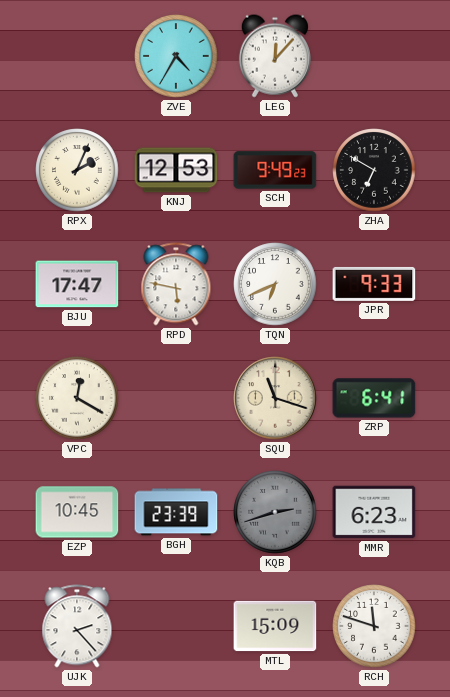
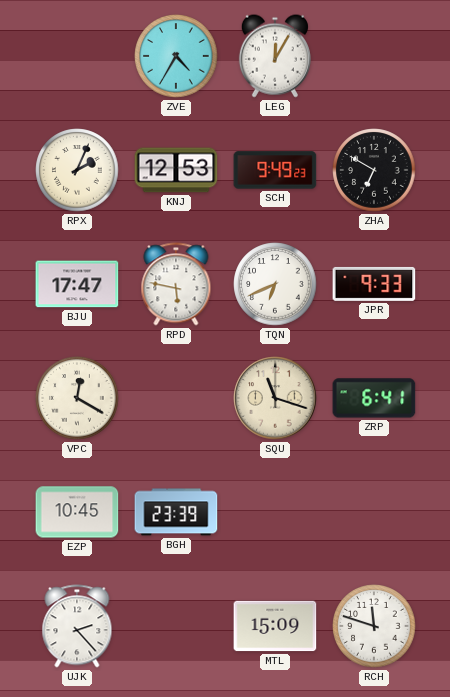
LEG: 12:07 -> 12:05 (275, 56)
KQB: 2:42 -> none (275, 512)
MMR: 6:23 -> none (374, 512)
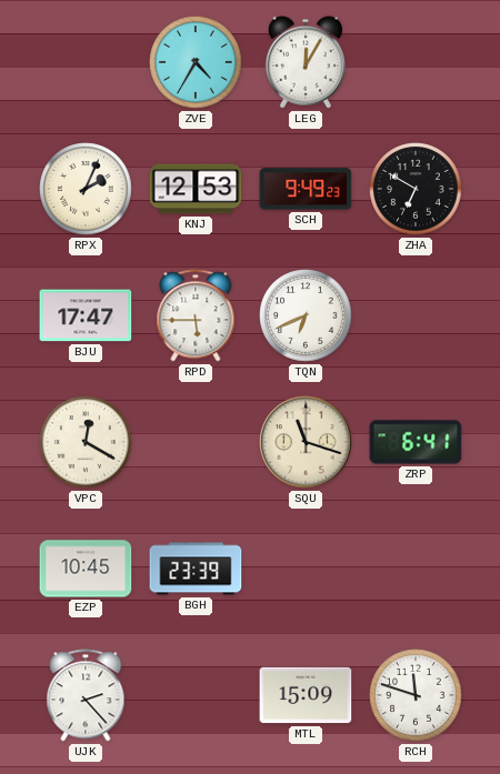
RPD: 5:47 -> 5:45 (196, 315)
JPR: 9:33 -> none (374, 284)
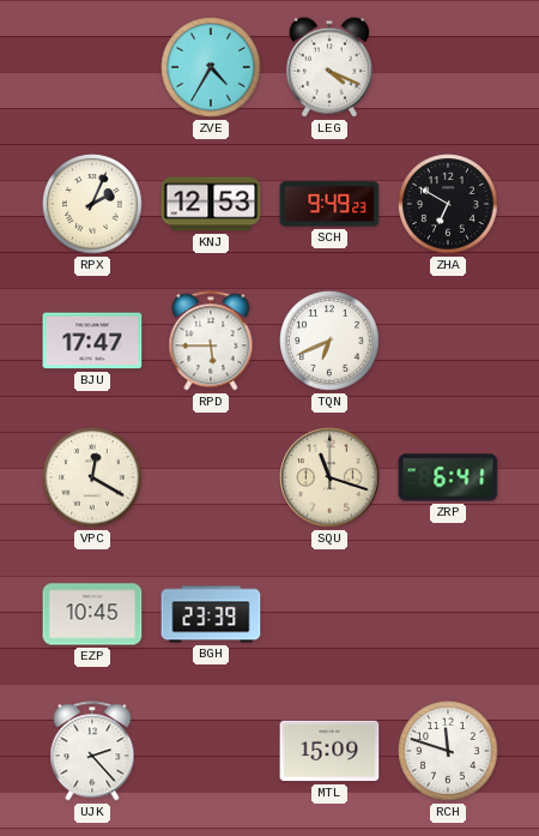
LEG: 12:05 -> 4:19 (329, 67)
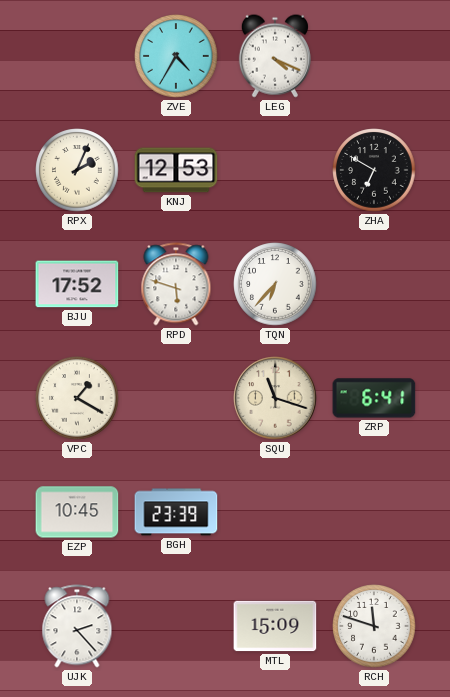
SCH: 9:49 -> none (329, 204)
BJU: 17:47 -> 17:52 (77, 284)
RPD: 5:45 -> 5:48 (176, 284)
TQN: 6:41 -> 6:37 (275, 284)
VPC: 12:20 -> 1:20 (77, 398)
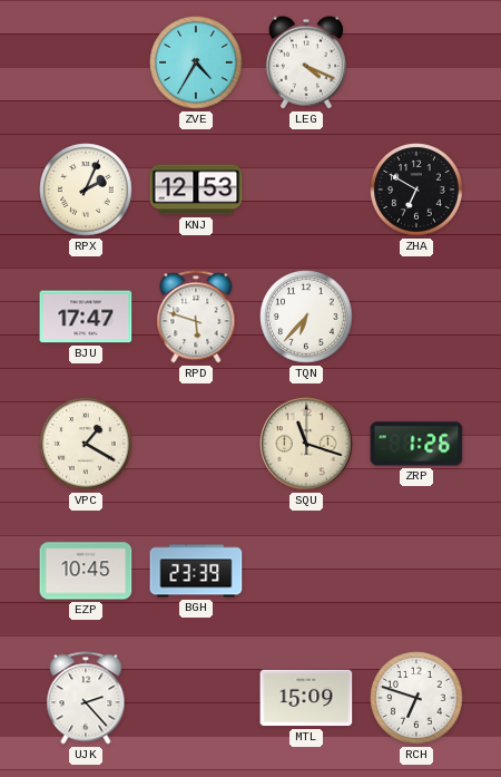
BJU: 17:52 -> 17:47 (86, 317)
ZRP: 6:41 -> 1:26 (416, 444)
RCH: 11:48 -> 6:48 (416, 698)
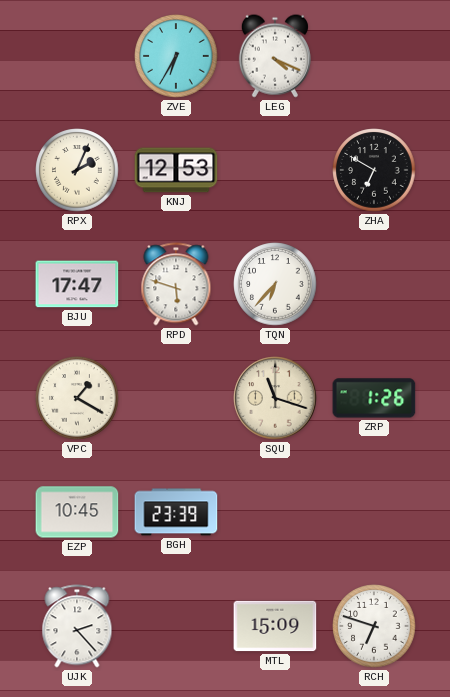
ZVE: 4:35 -> 6:35 (176, 56)
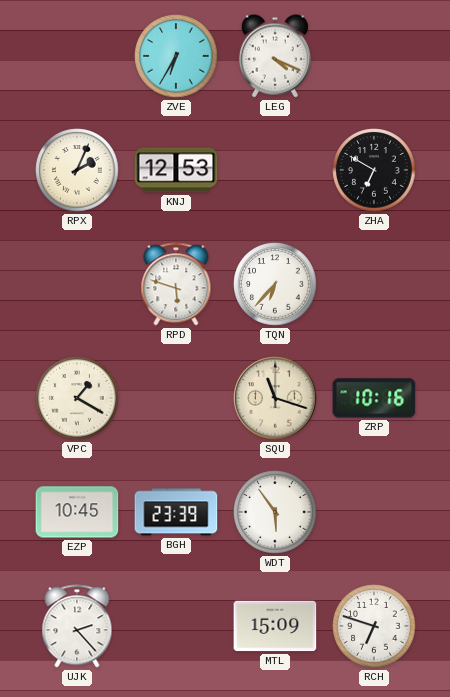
BJU: 17:47 -> none (77, 284)
ZRP: 1:26 -> 10:16 (374, 398)
WDT: none -> 5:54 (275, 512)
